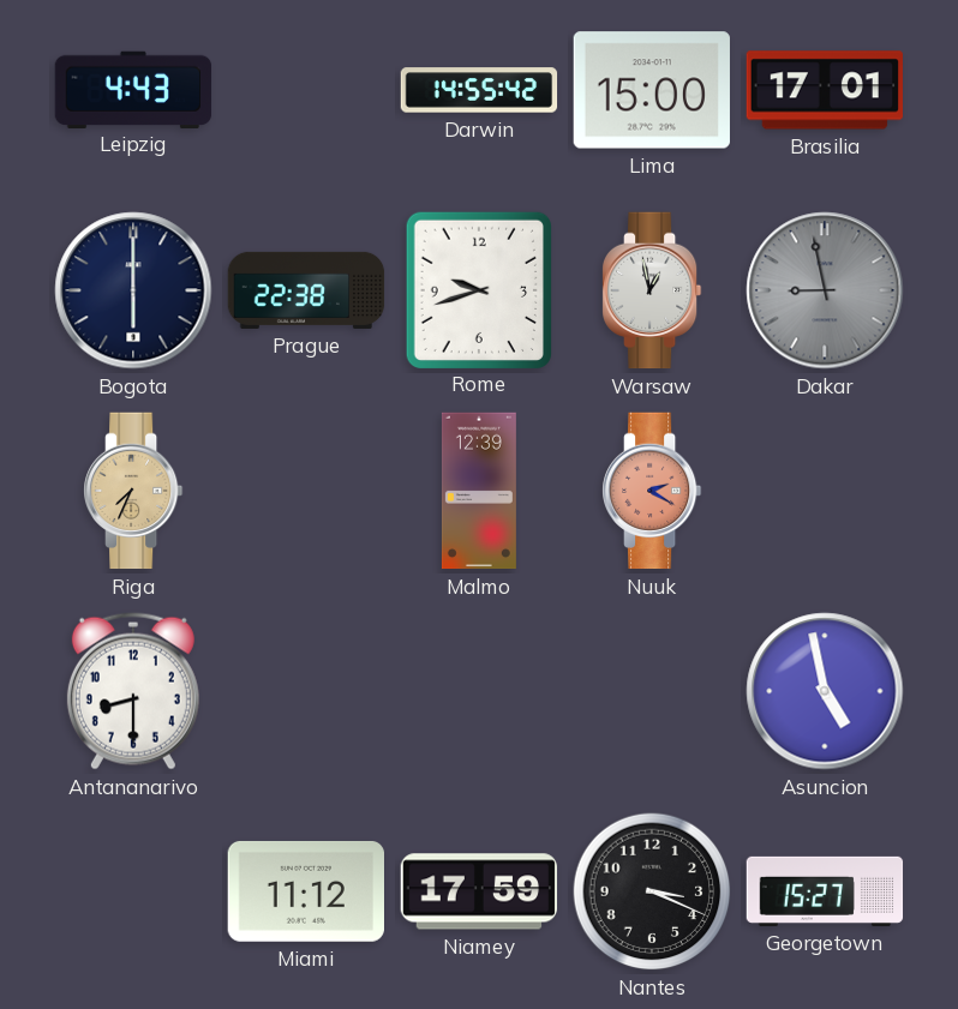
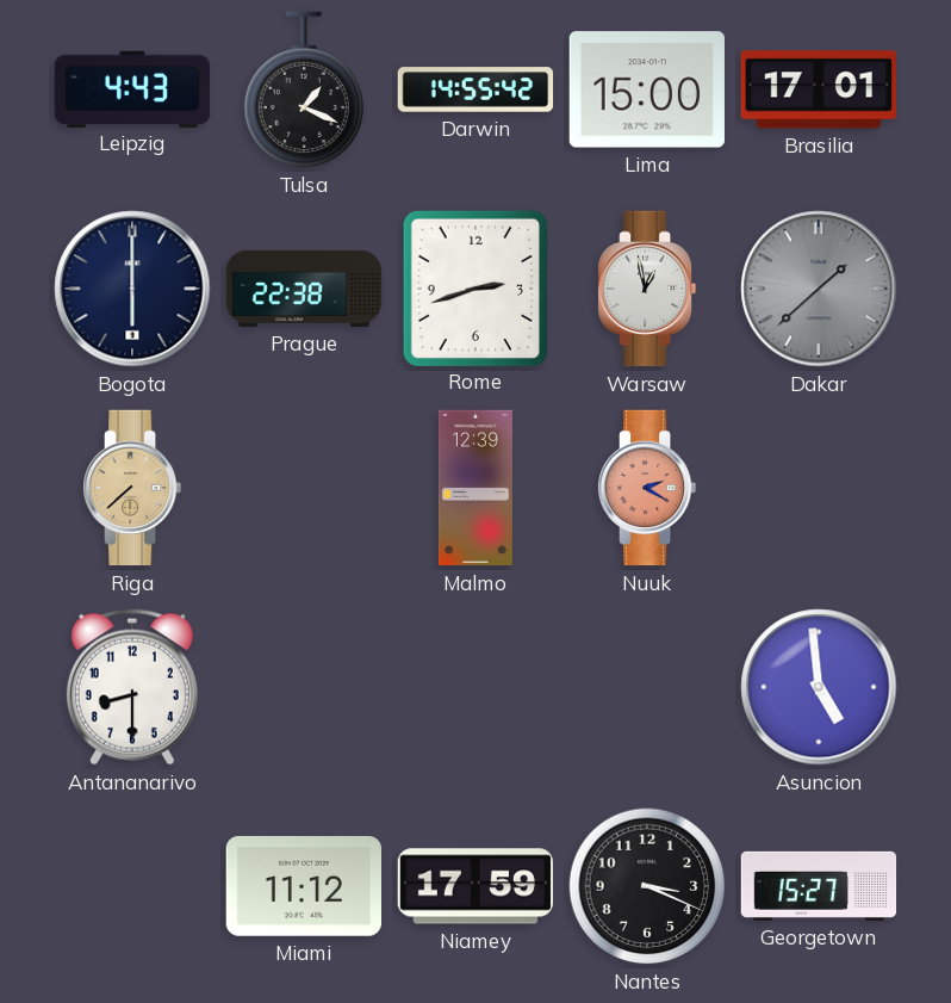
Tulsa: none -> 1:19 (304, 89)
Rome: 9:42 -> 2:42 (475, 287)
Dakar: 8:58 -> 1:38 (819, 289)
Riga: 7:34 -> 7:38 (133, 488)
Asuncion: 4:58 -> 4:59 (819, 687)
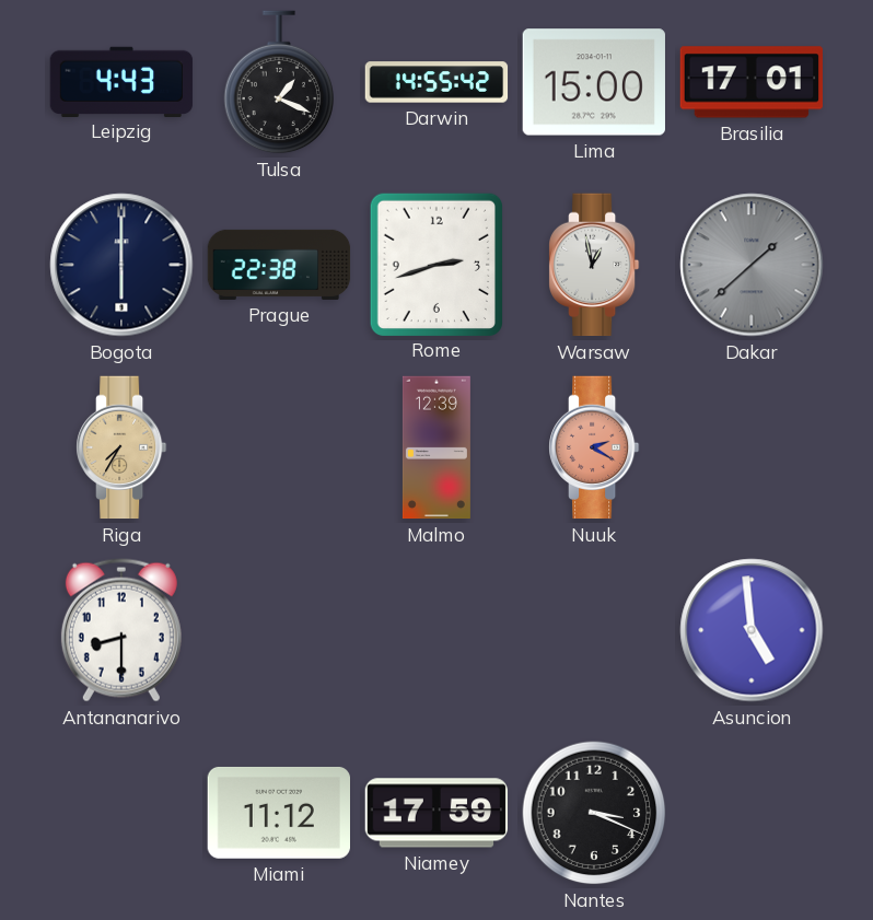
Riga: 7:38 -> 7:35 (123, 447)
Georgetown: 15:27 -> none (819, 886)
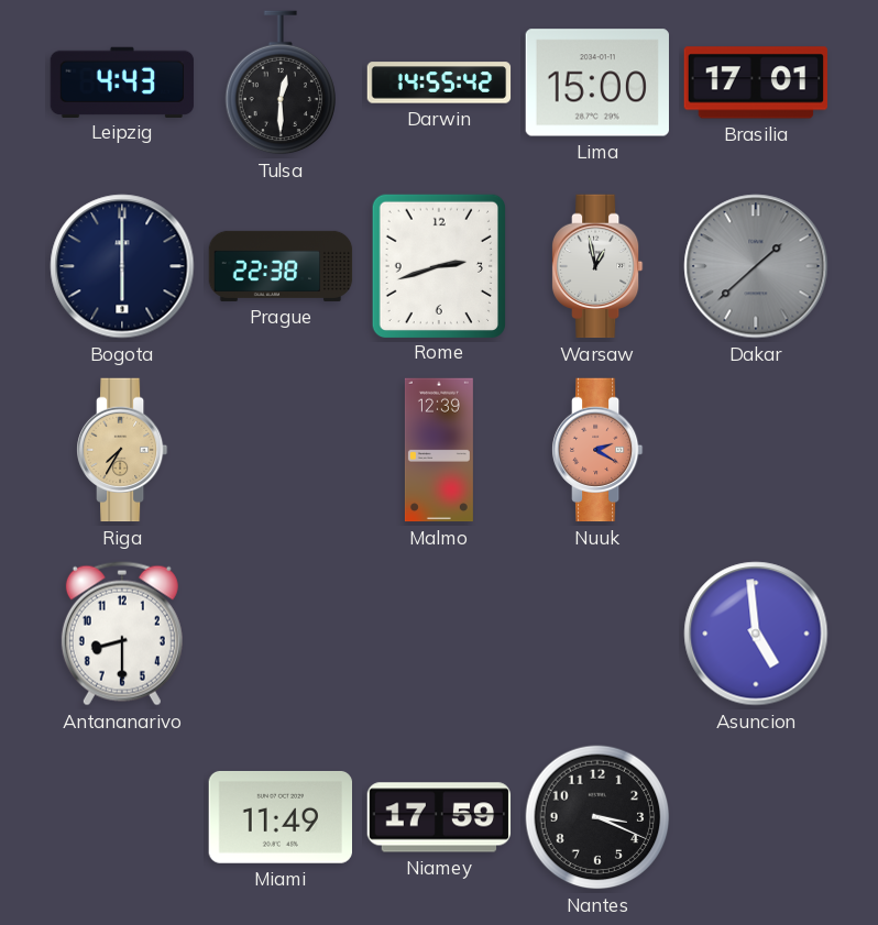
Tulsa: 1:19 -> 12:30 (281, 82)
Miami: 11:12 -> 11:49 (279, 817)
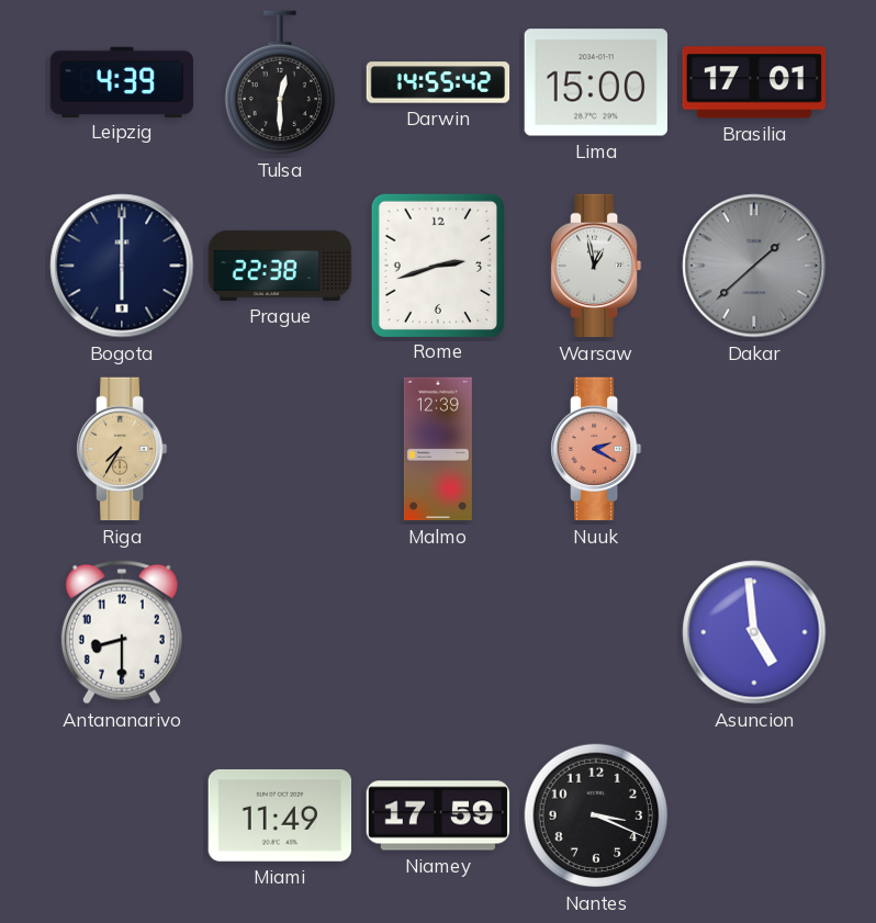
Leipzig: 4:43 -> 4:39 (122, 81)
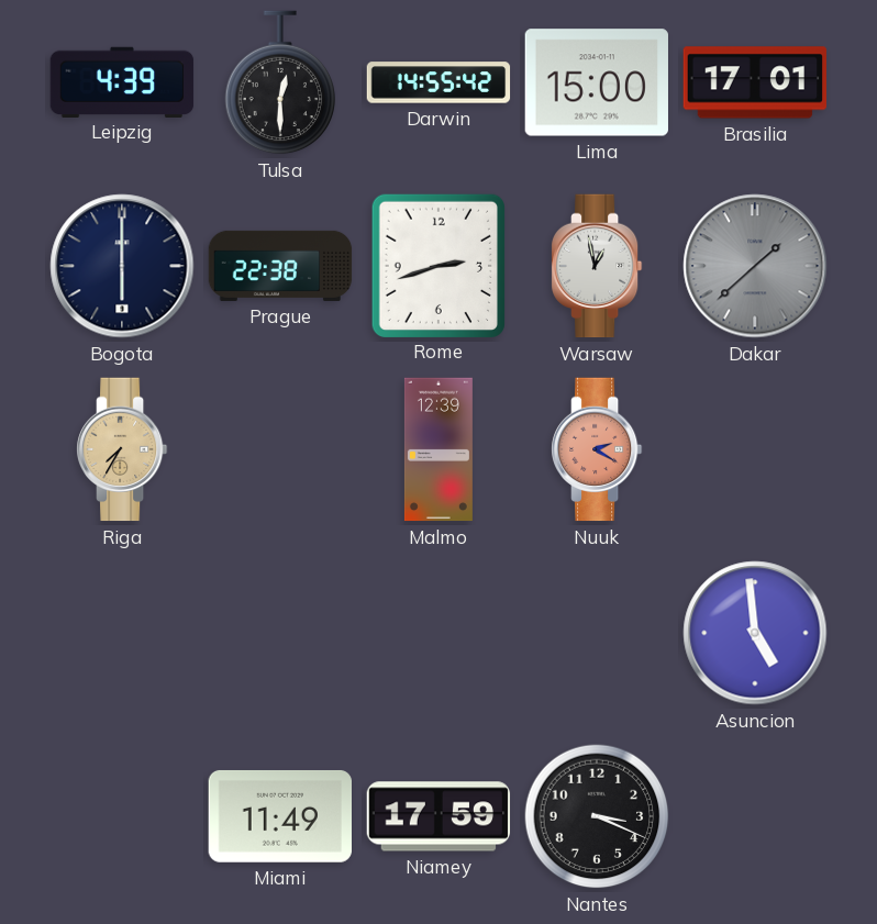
Antananarivo: 8:30 -> none (122, 632)
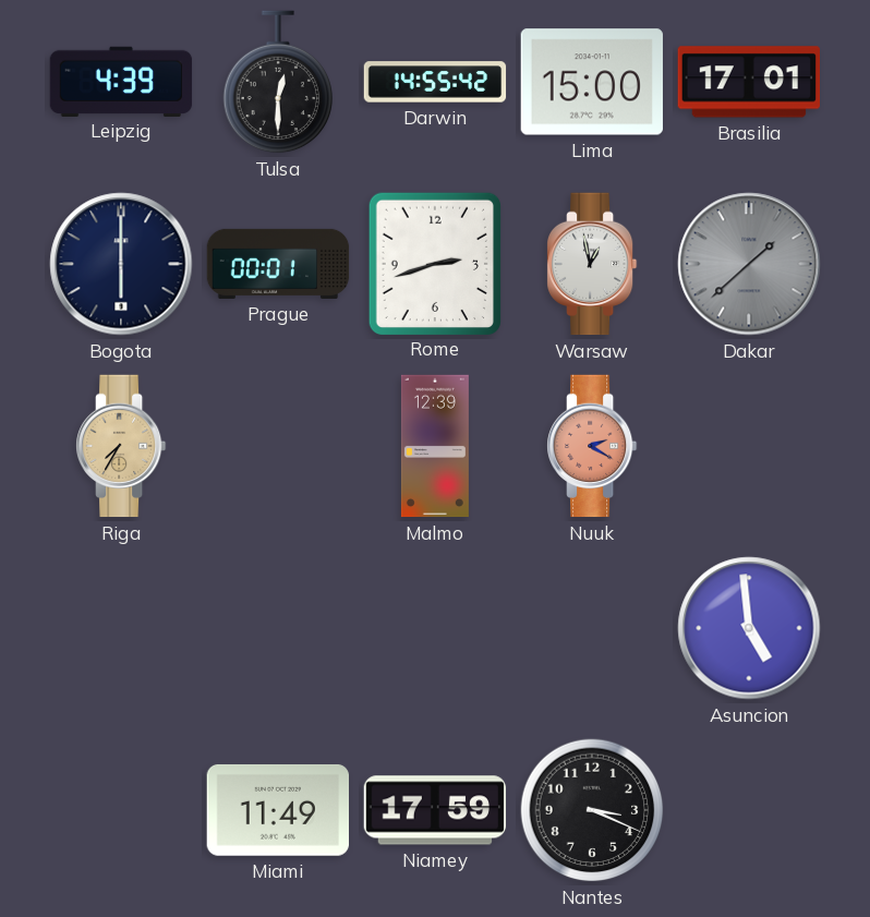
Prague: 22:38 -> 00:01 (278, 264)
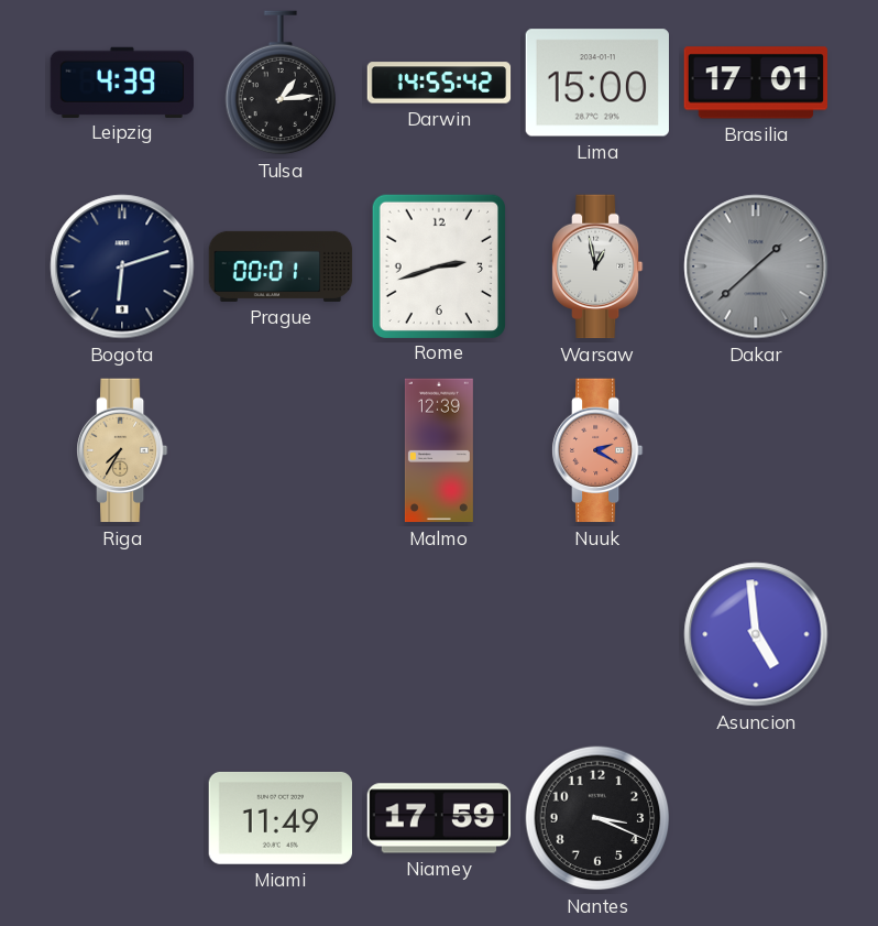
Tulsa: 12:30 -> 1:14 (281, 83)
Bogota: 6:00 -> 6:12 (122, 266)
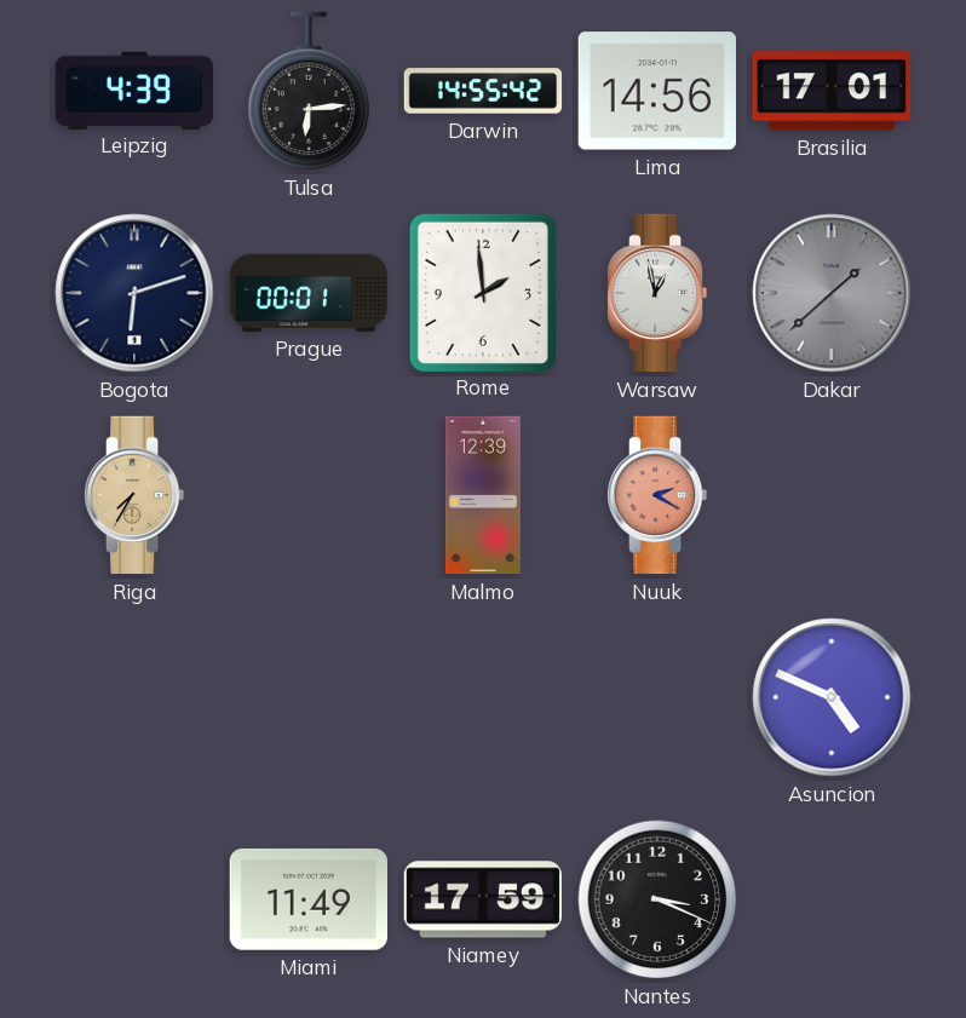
Tulsa: 1:14 -> 6:14 (309, 91)
Lima: 15:00 -> 14:56 (656, 91)
Rome: 2:42 -> 1:59 (483, 292)
Asuncion: 4:59 -> 4:49 (832, 697)
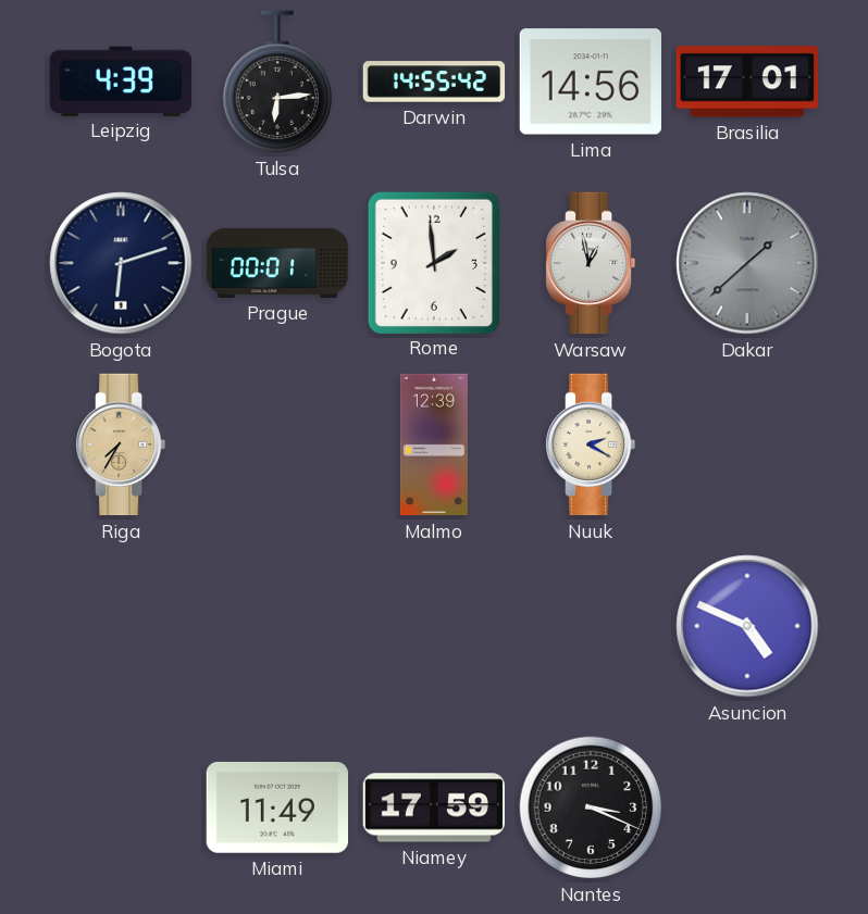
Nuuk dial: salmon -> cream (592, 445)
